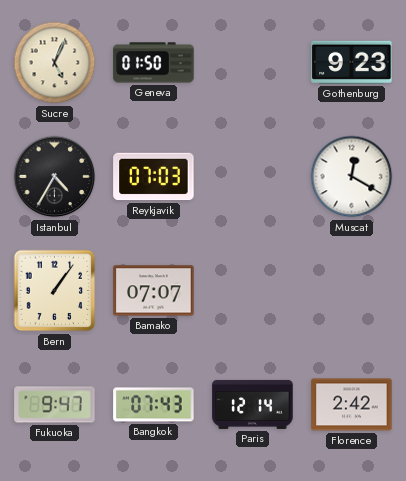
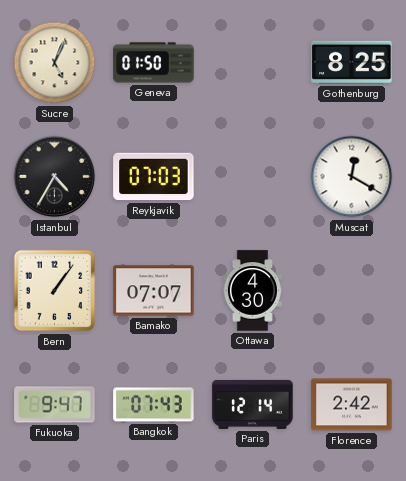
Gothenburg: 9:23 -> 8:25 (352, 62)
Ottawa: none -> 4:30 (252, 291)
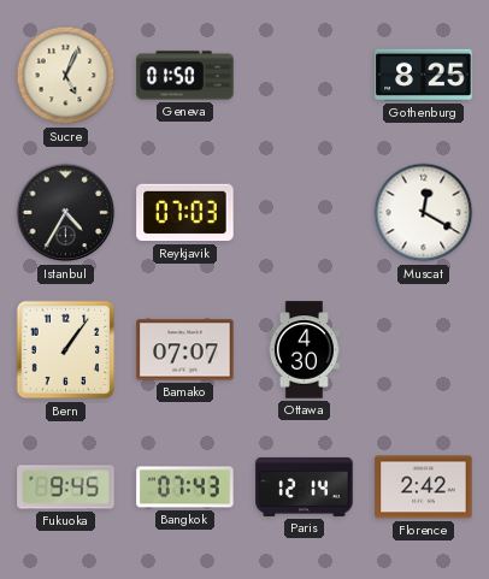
Fukuoka: 9:47 -> 9:45 (66, 488)
